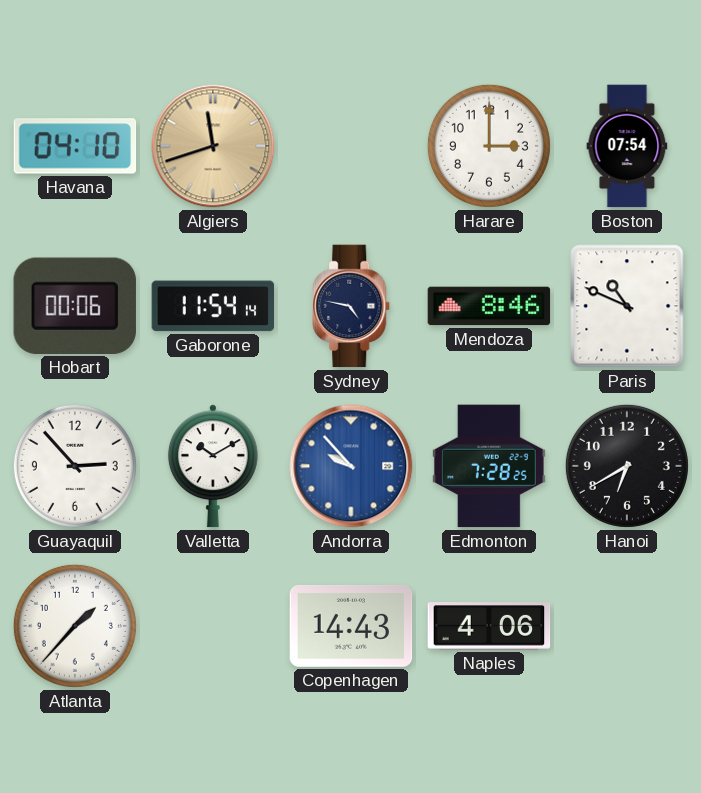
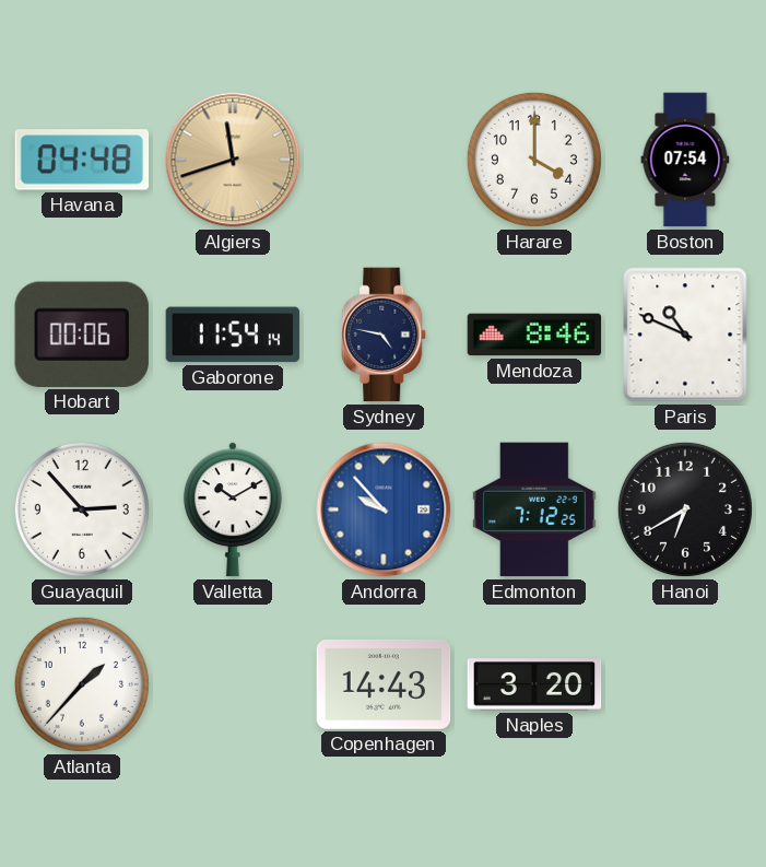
Havana: 04:10 -> 04:48 (82, 160)
Harare: 3:00 -> 4:00 (534, 160)
Edmonton: 7:28 -> 7:12 (534, 509)
Naples: 4:06 -> 3:20 (534, 684)
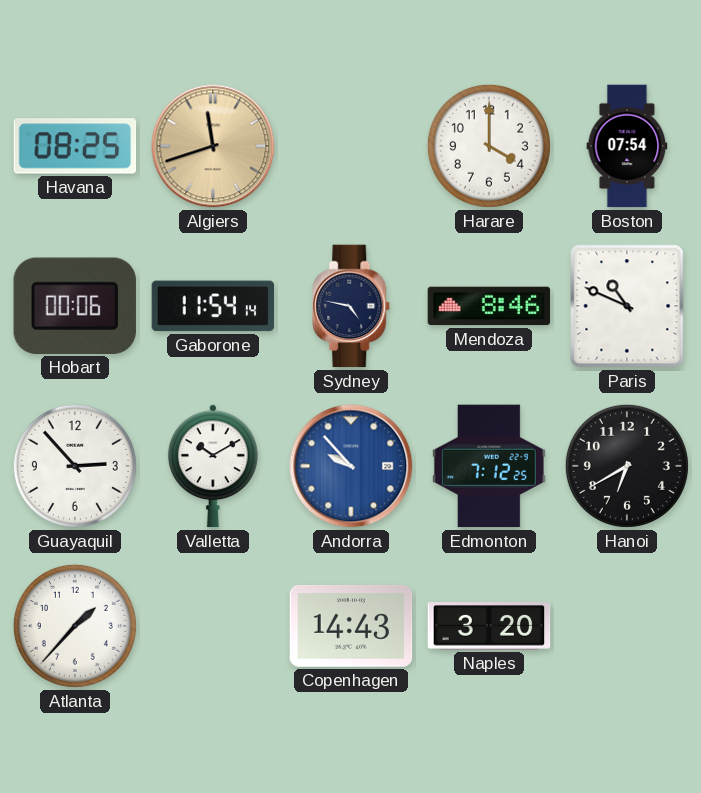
Havana: 04:48 -> 08:25 (75, 146)
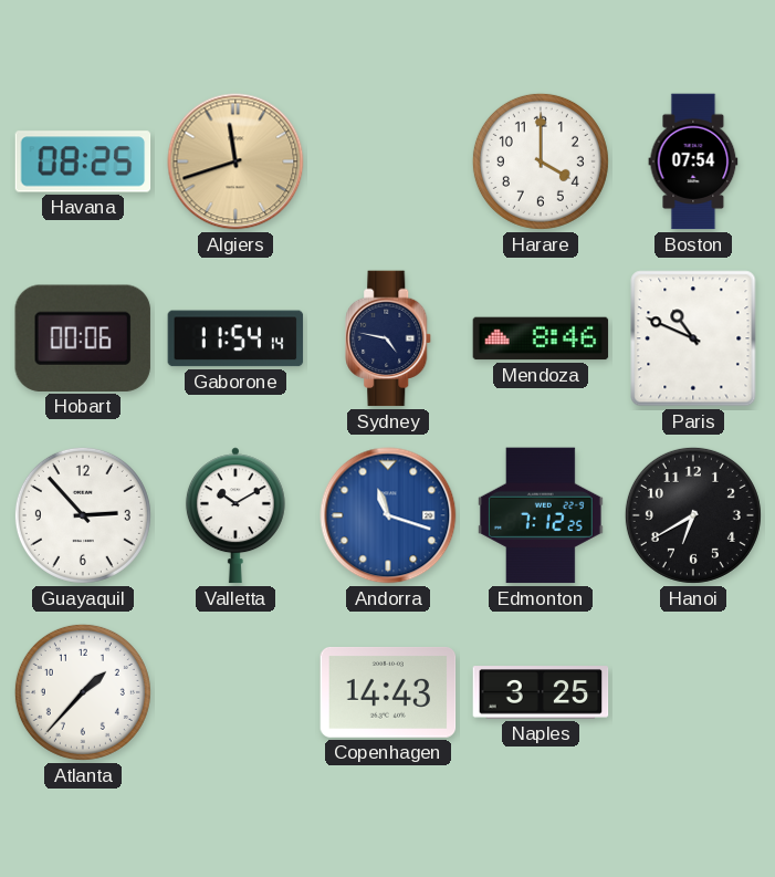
Andorra: 9:53 -> 11:18 (388, 515)
Naples: 3:20 -> 3:25 (541, 692)
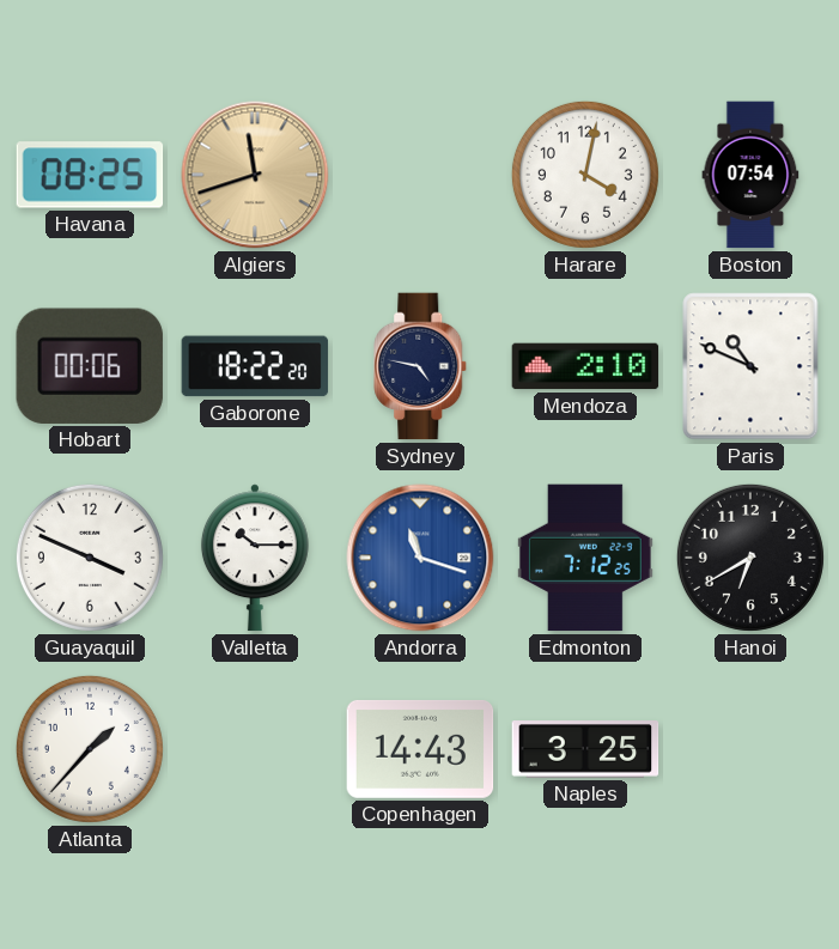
Harare: 4:00 -> 4:02 (585, 175)
Gaborone: 11:54 -> 18:22 (255, 366)
Mendoza: 8:46 -> 2:10 (585, 366)
Guayaquil: 2:53 -> 3:49 (90, 558)
Valletta: 10:10 -> 10:15 (255, 558)
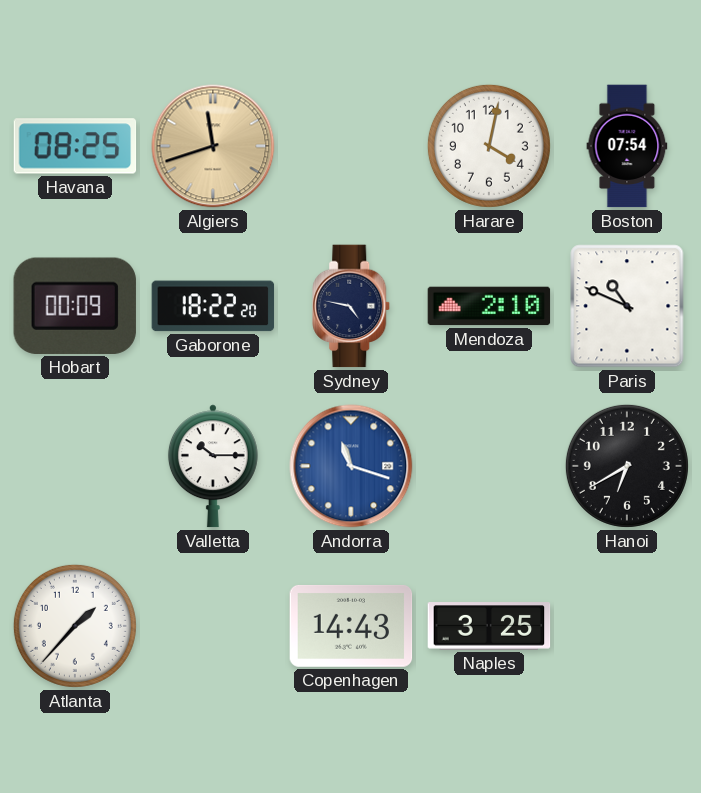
Hobart: 00:06 -> 00:09 (75, 306)
Guayaquil: 3:49 -> none (90, 558)
Edmonton: 7:12 -> none (585, 558)
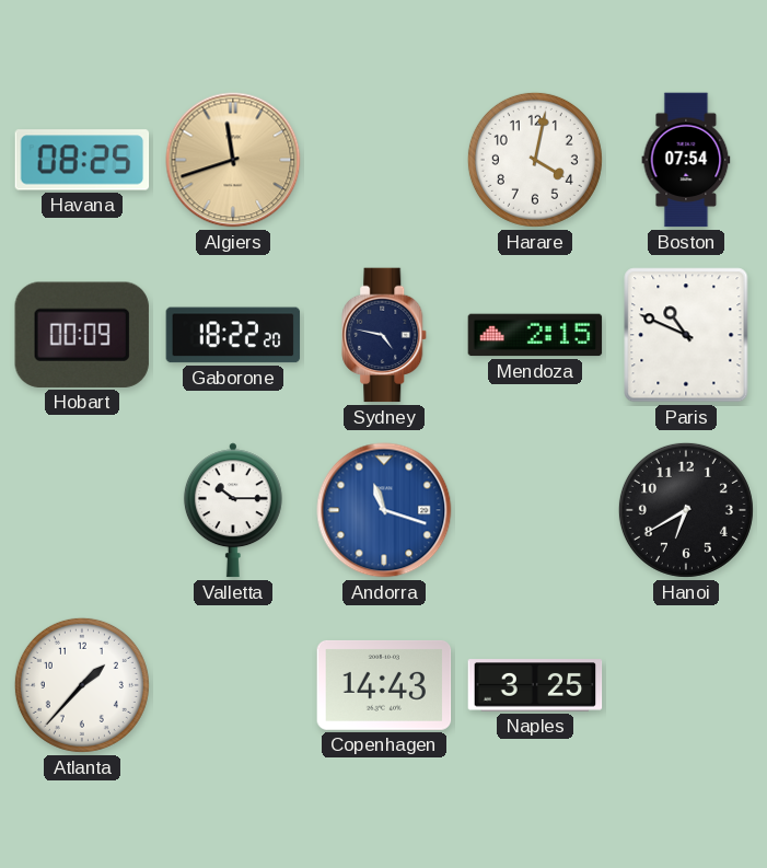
Mendoza: 2:10 -> 2:15 (535, 335)
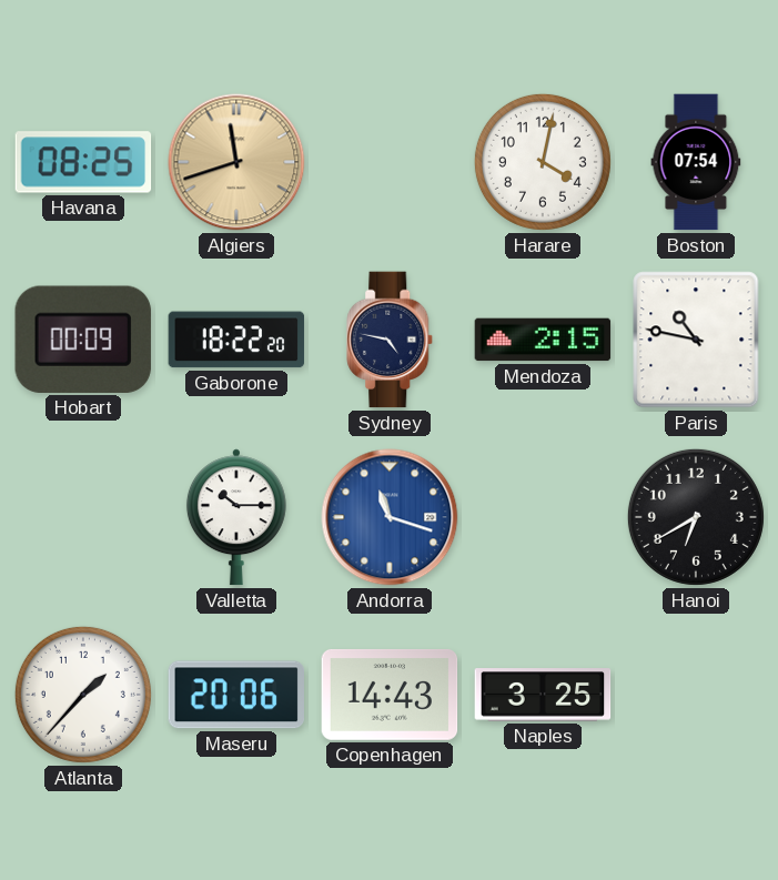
Paris: 10:49 -> 10:47 (696, 340)
Maseru: none -> 20:06 (236, 695)
